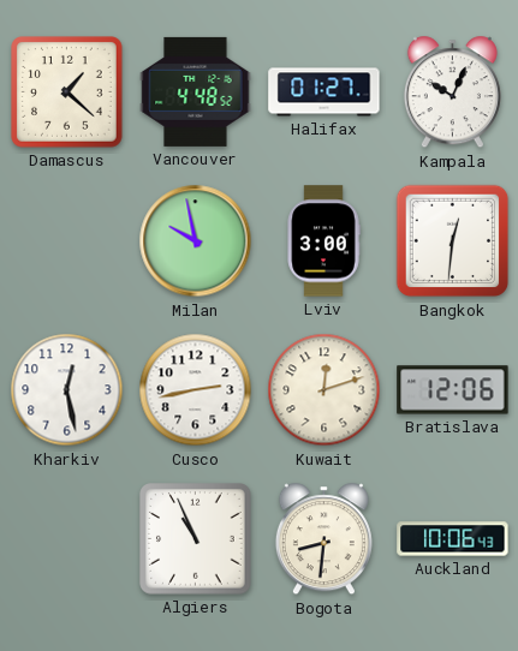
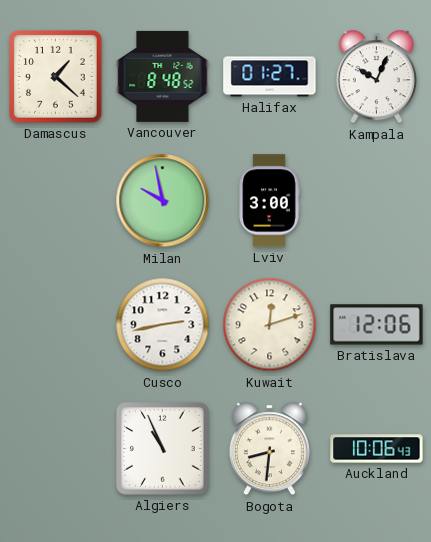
Vancouver: 4:48 -> 8:48 (163, 76)
Bangkok: 12:31 -> none (453, 241)
Kharkiv: 12:28 -> none (67, 390)
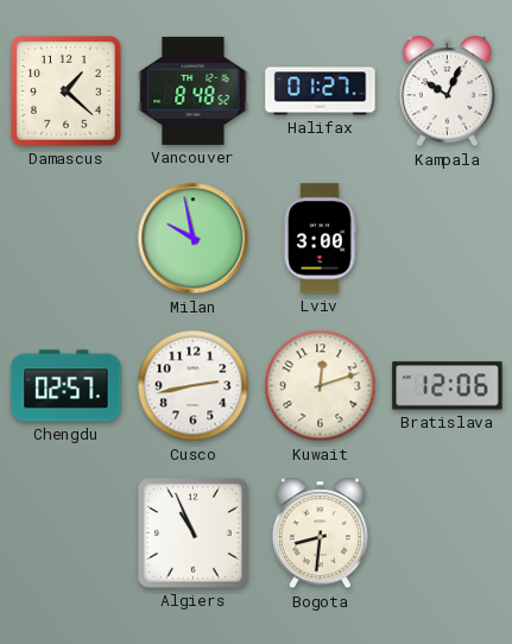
Chengdu: none -> 02:57 (67, 386)
Auckland: 10:06 -> none (377, 449)
